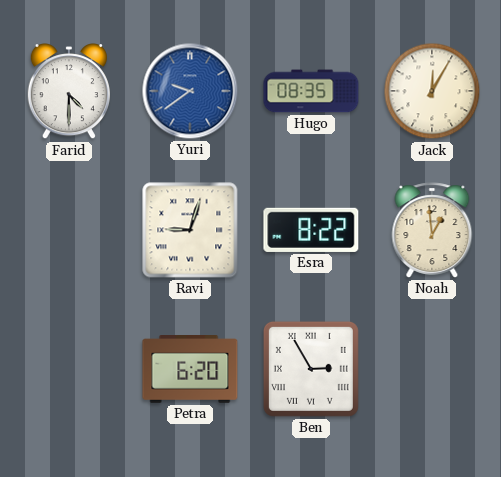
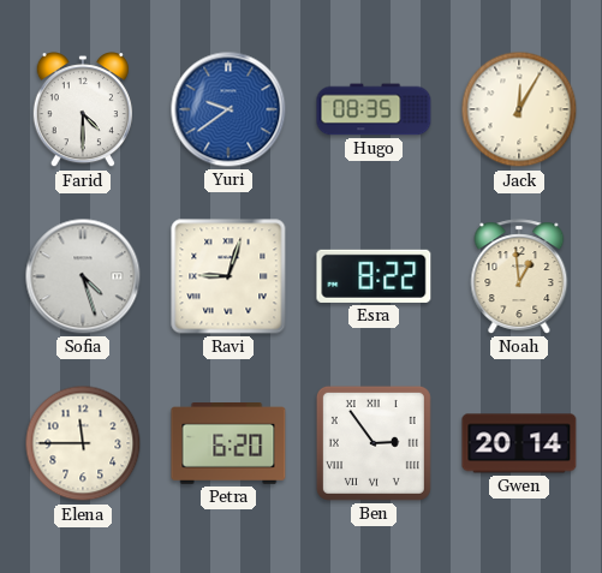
Sofia: none -> 4:27 (83, 276)
Elena: none -> 11:45 (83, 443)
Ben: 2:55 -> 2:54 (374, 443)
Gwen: none -> 20:14 (519, 443)
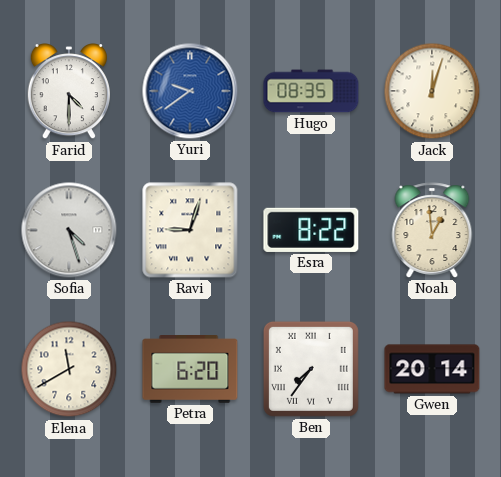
Jack: 12:05 -> 12:03 (432, 91)
Elena: 11:45 -> 11:40 (69, 369)
Ben: 2:54 -> 7:36 (311, 369)
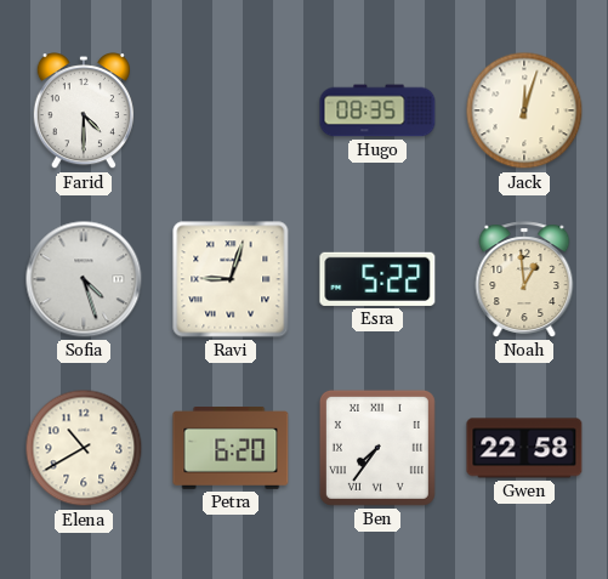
Yuri: 9:39 -> none (190, 91)
Esra: 8:22 -> 5:22 (377, 279)
Elena: 11:40 -> 10:40 (84, 448)
Gwen: 20:14 -> 22:58 (524, 448)
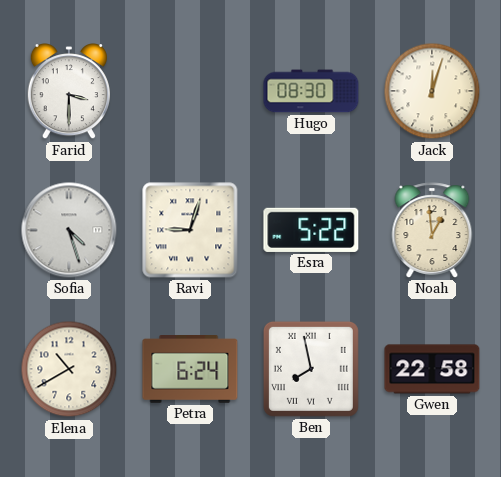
Farid: 4:30 -> 3:30 (69, 92)
Hugo: 08:35 -> 08:30 (311, 91)
Petra: 6:20 -> 6:24 (190, 370)
Ben: 7:36 -> 7:58 (311, 369)
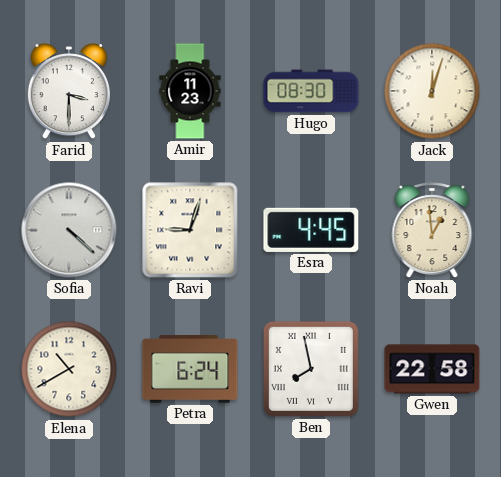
Amir: none -> 11:23 (190, 91)
Sofia: 4:27 -> 4:22 (69, 230)
Esra: 5:22 -> 4:45 (311, 230)
